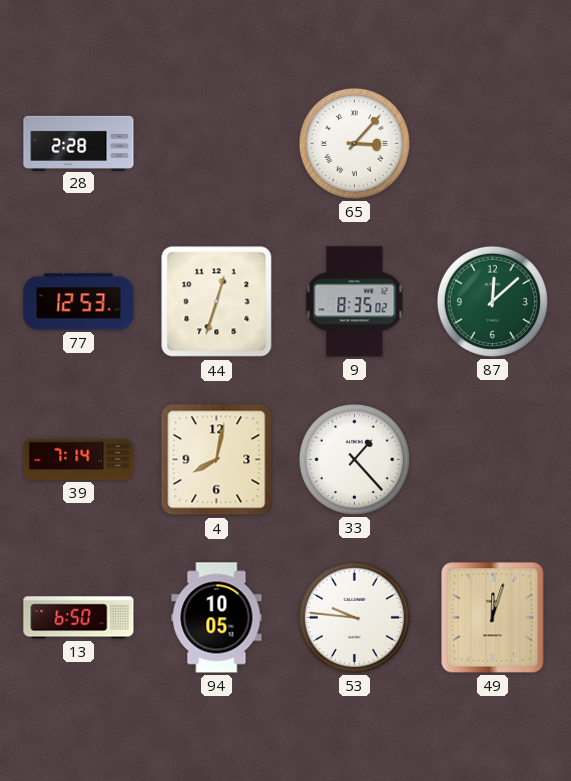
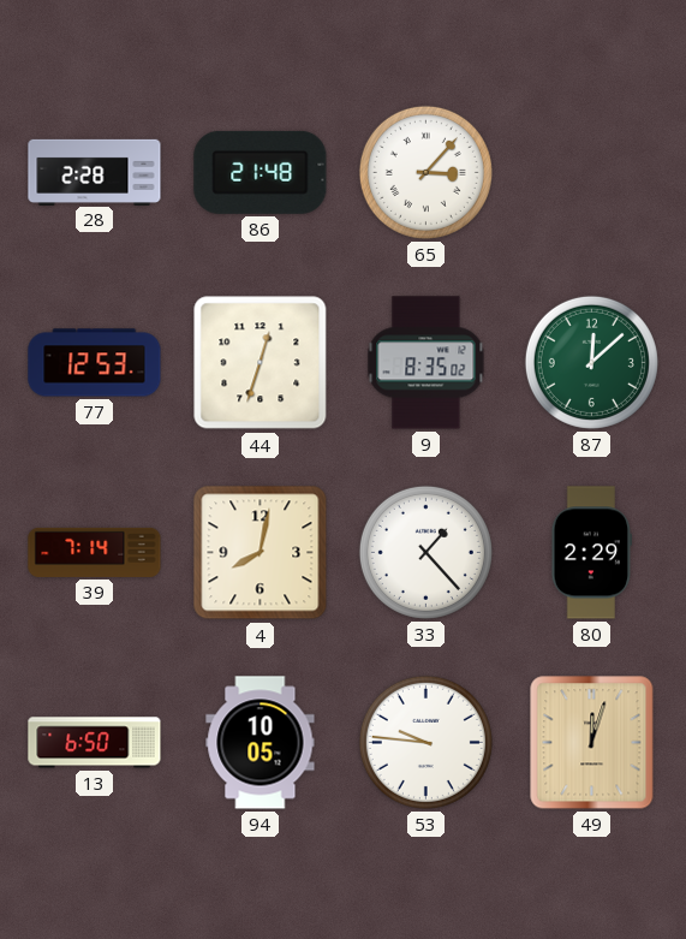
86: none -> 21:48 (261, 172)
80: none -> 2:29 (592, 553)
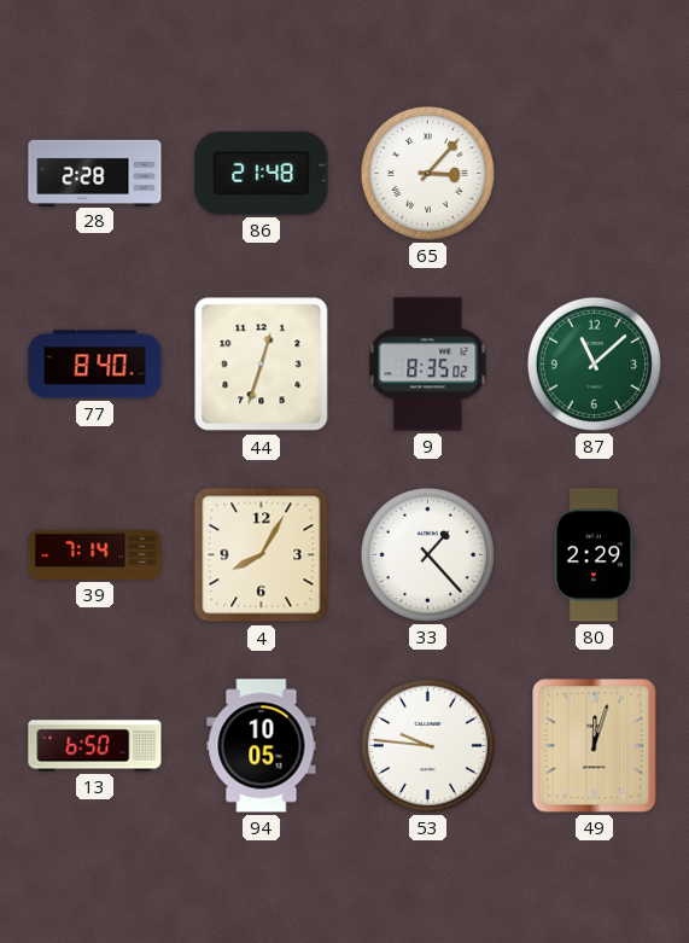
77: 12:53 -> 8:40 (95, 365)
87: 12:08 -> 11:08 (594, 363)
4: 8:02 -> 8:05 (262, 555)
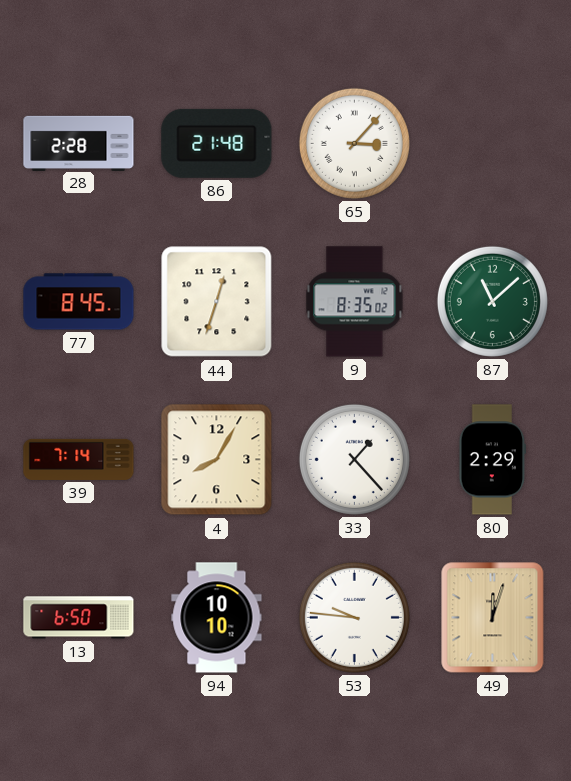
77: 8:40 -> 8:45 (79, 302)
94: 10:05 -> 10:10 (217, 618)
